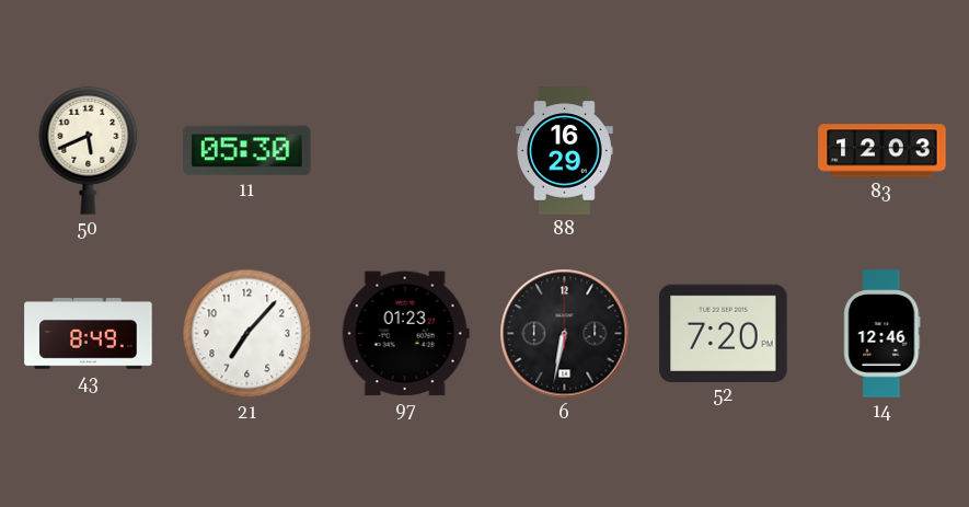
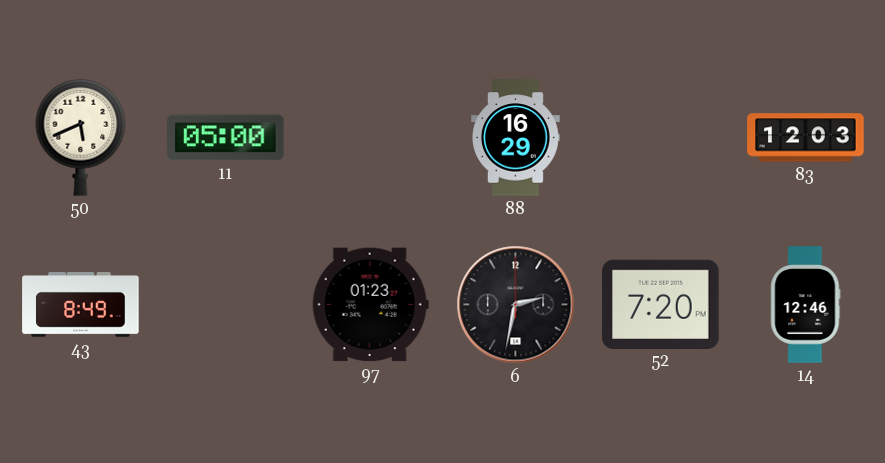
11: 05:30 -> 05:00 (226, 138)
21: 7:07 -> none (247, 334)
6: 6:32 -> 2:32 (516, 305)
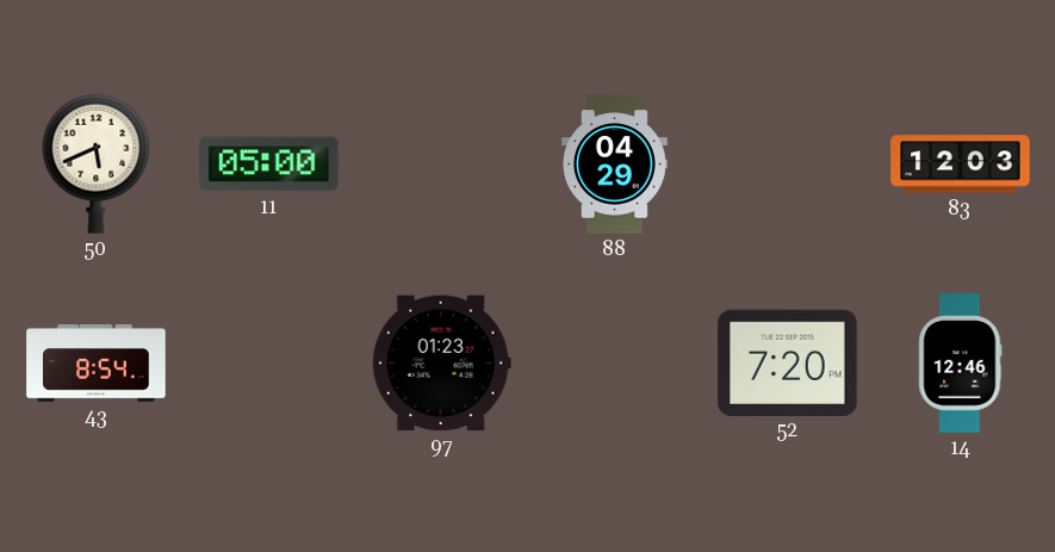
88: 16:29 -> 04:29 (615, 165)
43: 8:49 -> 8:54 (97, 364)
6: 2:32 -> none (516, 305)
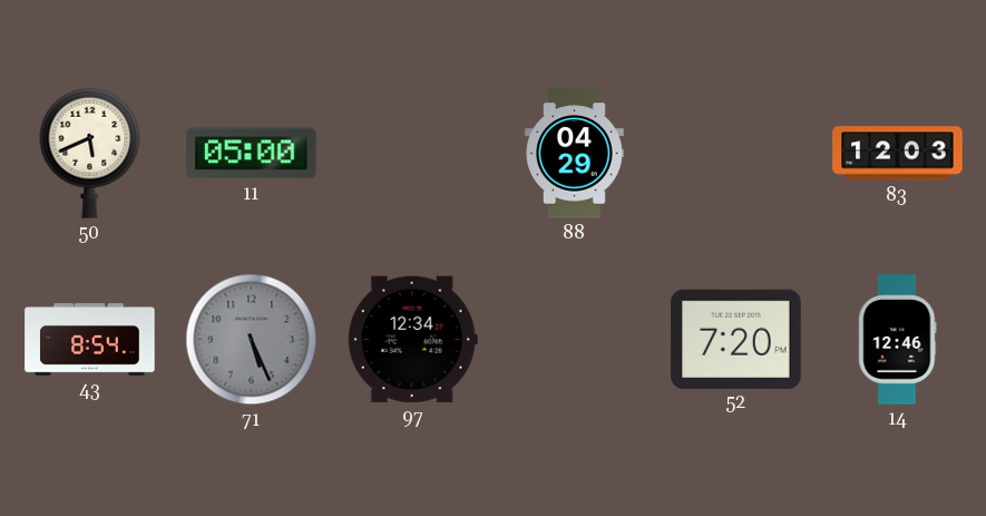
71: none -> 5:26 (252, 340)
97: 01:23 -> 12:34 (412, 340)
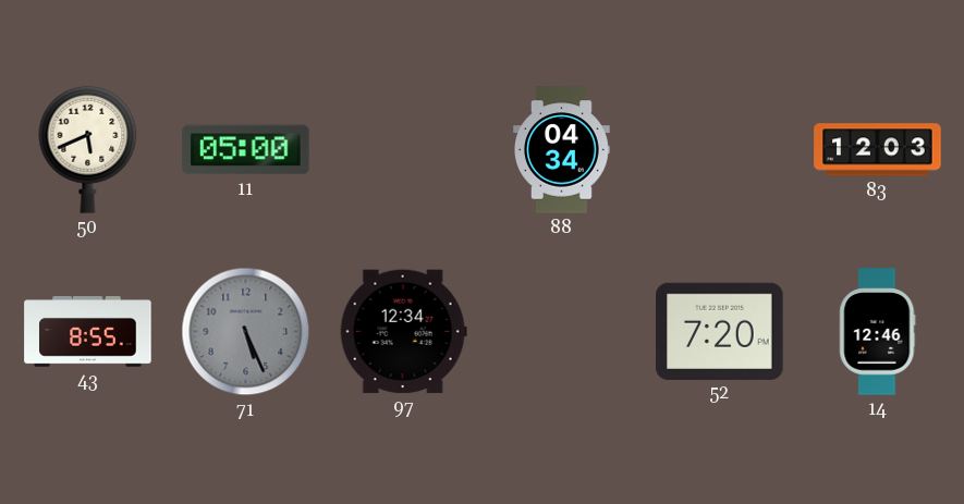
88: 04:29 -> 04:34 (562, 150)
43: 8:54 -> 8:55 (88, 332)
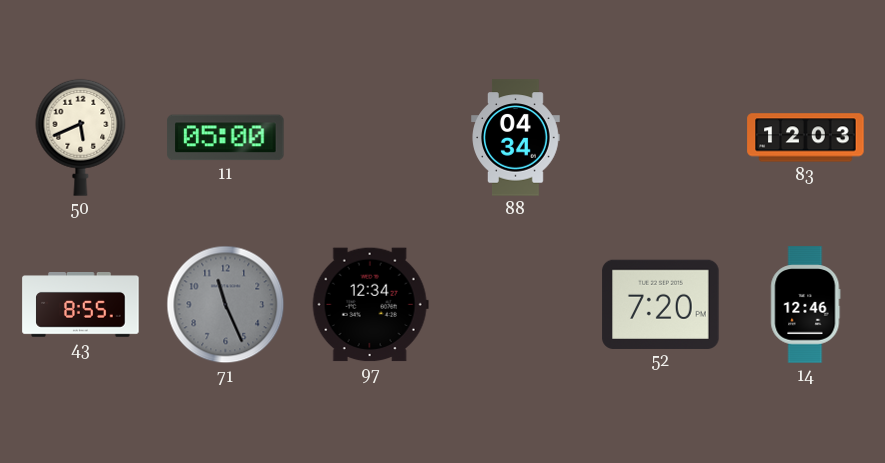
71: 5:26 -> 11:26 (226, 305)
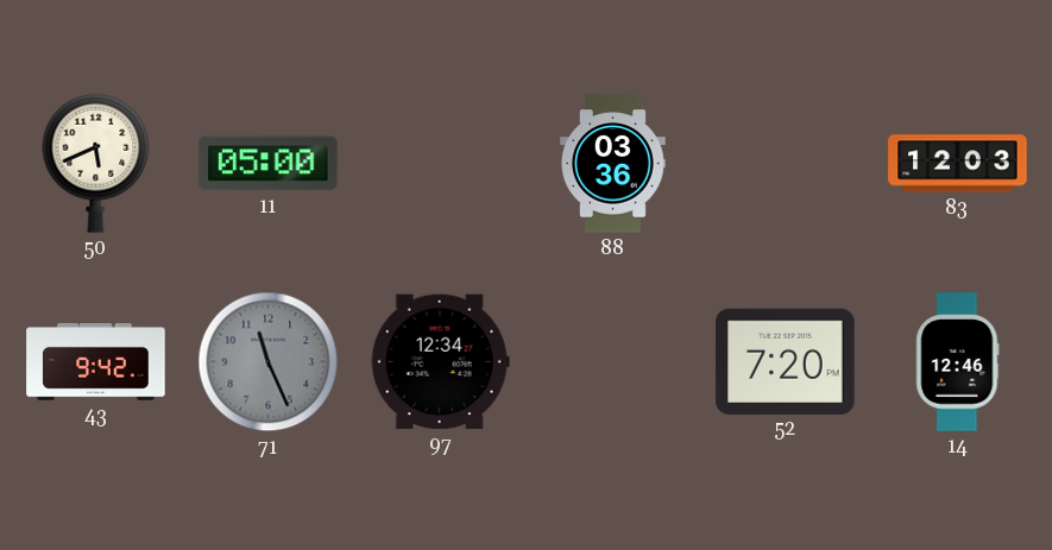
88: 04:34 -> 03:36 (613, 164)
43: 8:55 -> 9:42 (96, 362)
